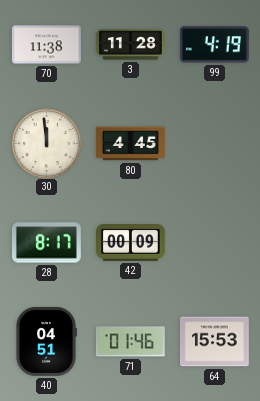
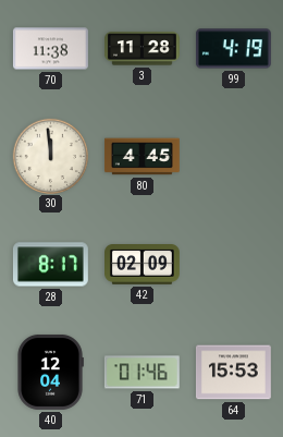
42: 00:09 -> 02:09 (143, 265)
40: 04:51 -> 12:04 (50, 372)
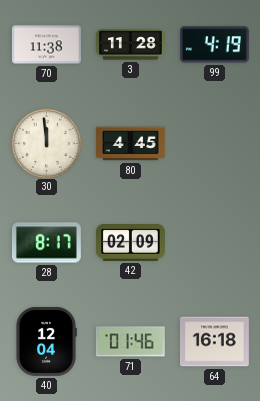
64: 15:53 -> 16:18 (214, 342)
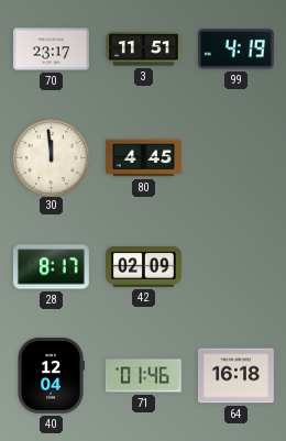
70: 11:38 -> 23:17 (51, 49)
3: 11:28 -> 11:51 (143, 49)
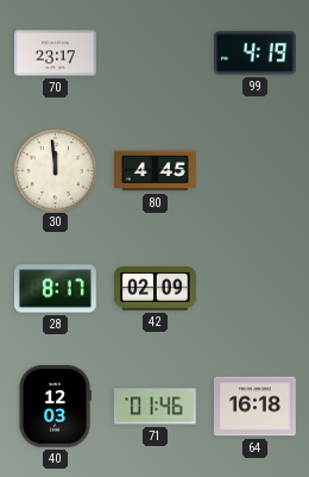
3: 11:51 -> none (143, 49)
40: 12:04 -> 12:03 (55, 406)
